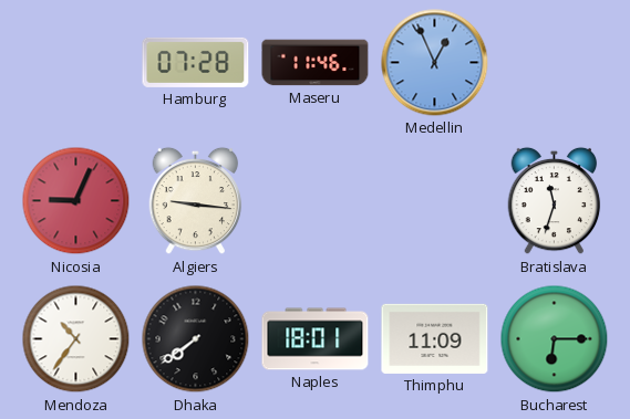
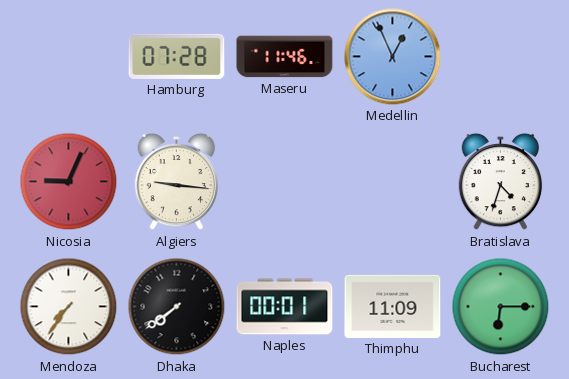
Bratislava: 11:33 -> 4:33 (501, 182)
Mendoza: 10:36 -> 7:36 (69, 307)
Naples: 18:01 -> 00:01 (285, 307)
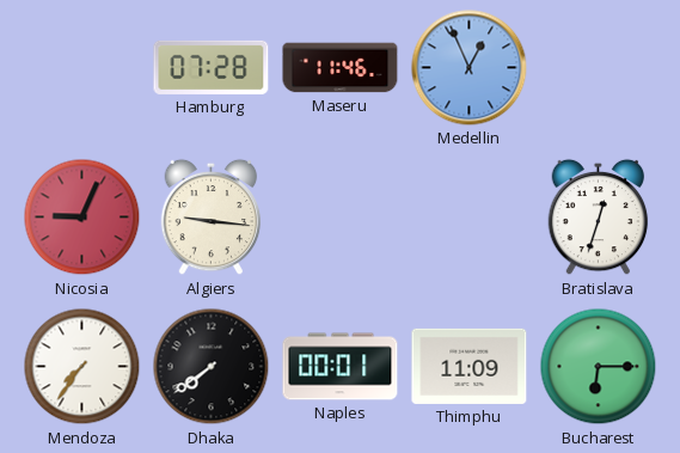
Bratislava: 4:33 -> 12:33 (599, 218)
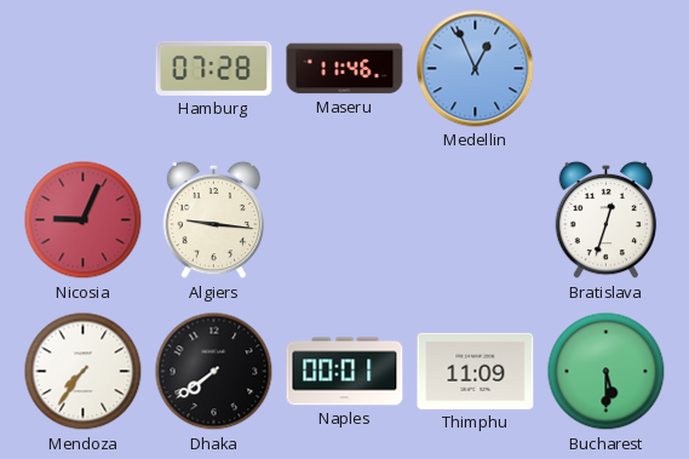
Bucharest: 6:15 -> 5:30 (607, 372)
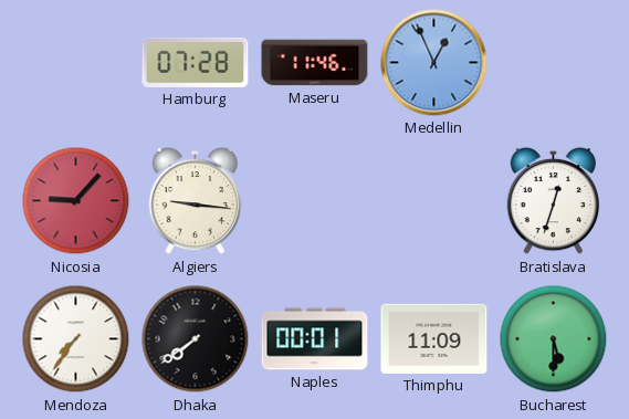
Nicosia: 9:04 -> 9:07 (76, 201)
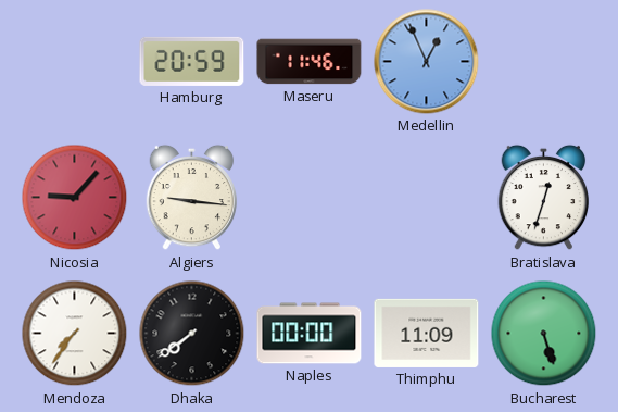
Hamburg: 07:28 -> 20:59 (192, 61)
Naples: 00:01 -> 00:00 (310, 334)
Bucharest: 5:30 -> 5:27 (544, 334)
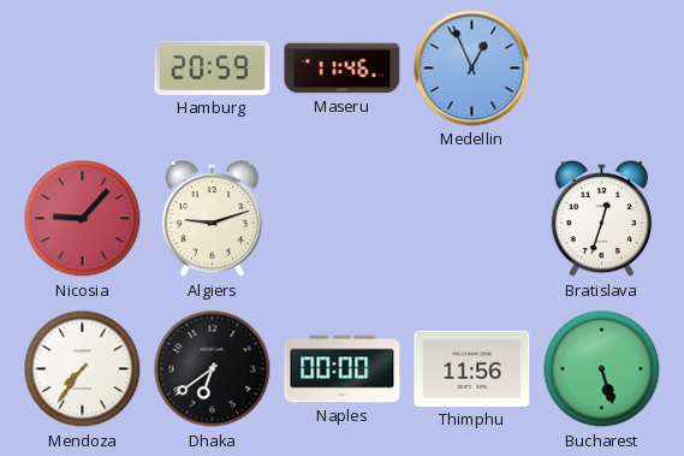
Algiers: 9:16 -> 9:12 (213, 219)
Dhaka: 7:39 -> 6:39 (213, 369)
Thimphu: 11:09 -> 11:56 (472, 368)
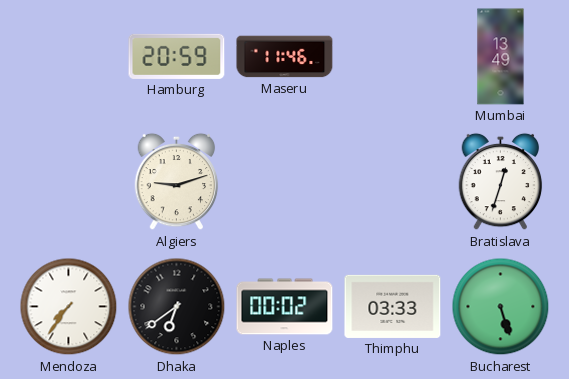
Medellin: 12:56 -> none (472, 69)
Mumbai: none -> 13:49 (501, 57)
Nicosia: 9:07 -> none (83, 219)
Naples: 00:00 -> 00:02 (285, 307)
Thimphu: 11:56 -> 03:33 (393, 306)
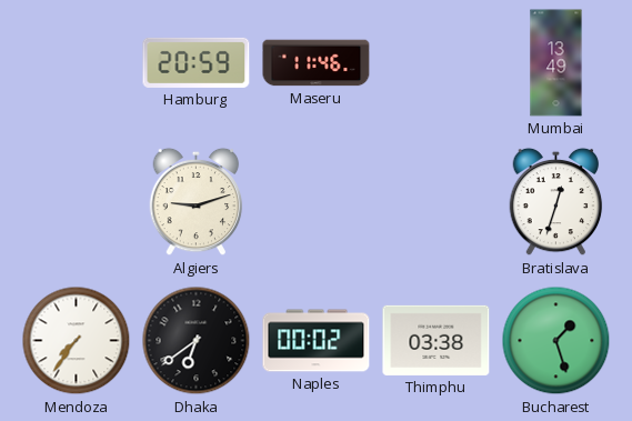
Thimphu: 03:33 -> 03:38 (437, 340)
Bucharest: 5:27 -> 1:27 (556, 341)
